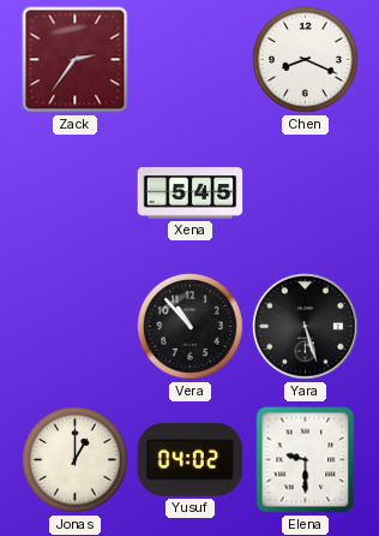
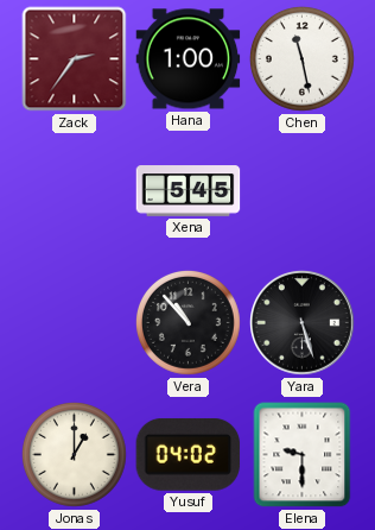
Hana: none -> 1:00 (189, 59)
Chen: 8:19 -> 11:28 (301, 58)
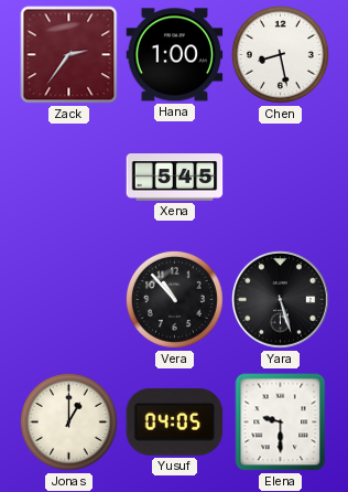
Chen: 11:28 -> 8:28 (280, 54)
Yusuf: 04:02 -> 04:05 (175, 421)
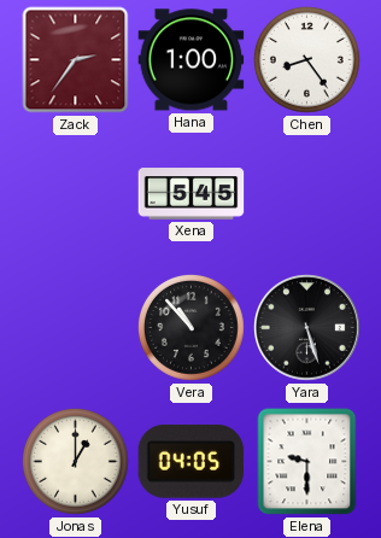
Chen: 8:28 -> 8:24 (306, 59)
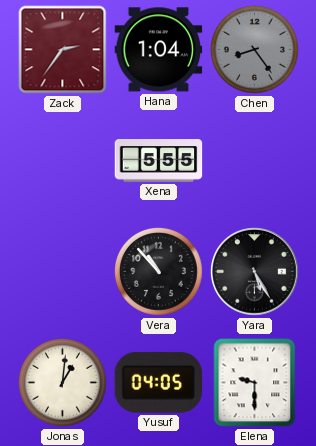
Hana: 1:00 -> 1:04 (159, 50)
Chen dial: white -> grey (254, 49)
Xena: 5:45 -> 5:55 (159, 161)
Yara: 5:27 -> 5:25 (255, 272)
Jonas: 1:00 -> 1:01 (62, 382)
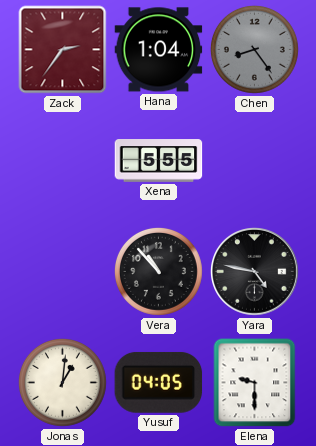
Yara: 5:25 -> 4:47 (255, 272)
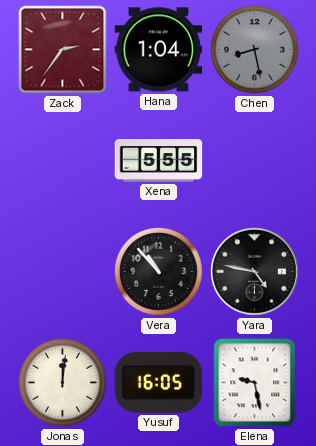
Chen: 8:24 -> 8:28 (254, 49)
Jonas: 1:01 -> 12:01 (62, 382)
Yusuf: 04:05 -> 16:05 (159, 382)
Elena: 9:30 -> 9:28 (255, 383)
